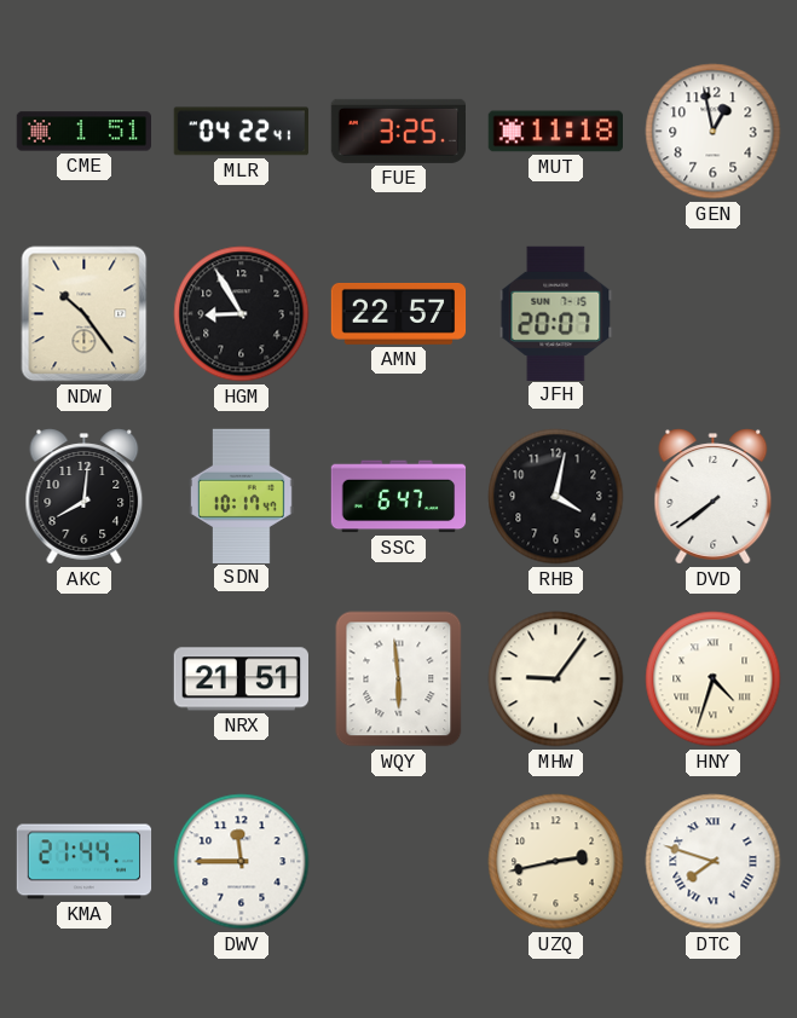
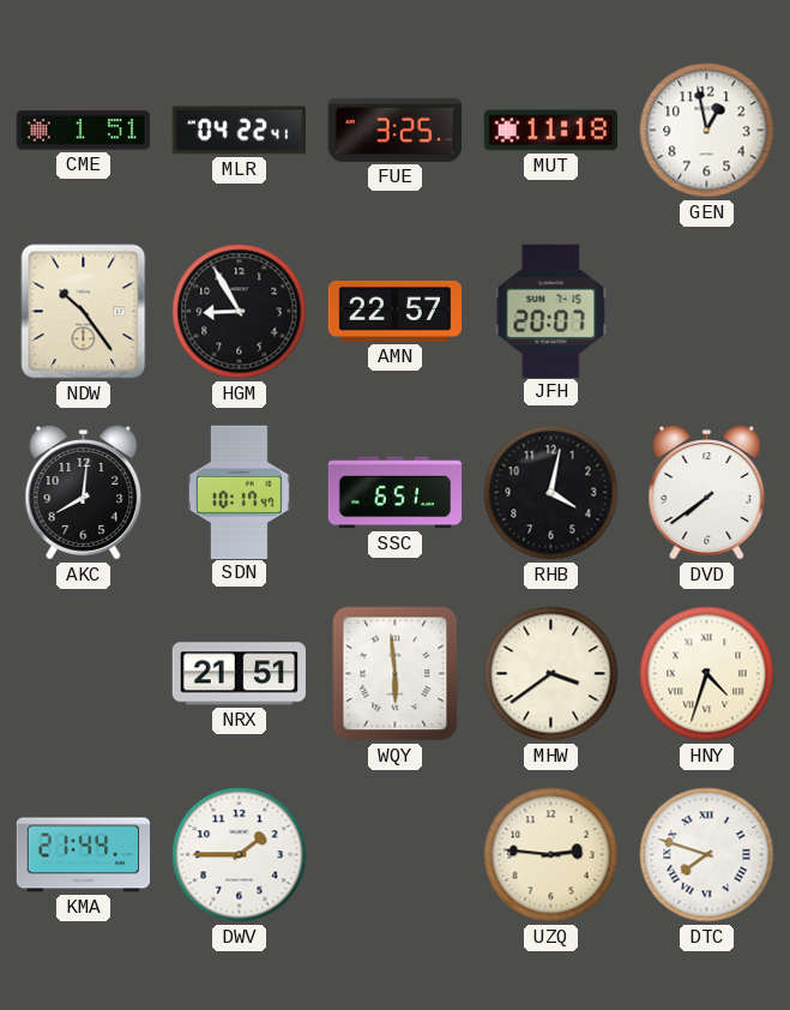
SSC: 6:47 -> 6:51 (396, 493)
MHW: 9:06 -> 3:39 (551, 674)
DWV: 11:45 -> 1:45 (240, 855)
UZQ: 2:43 -> 2:46 (551, 855)
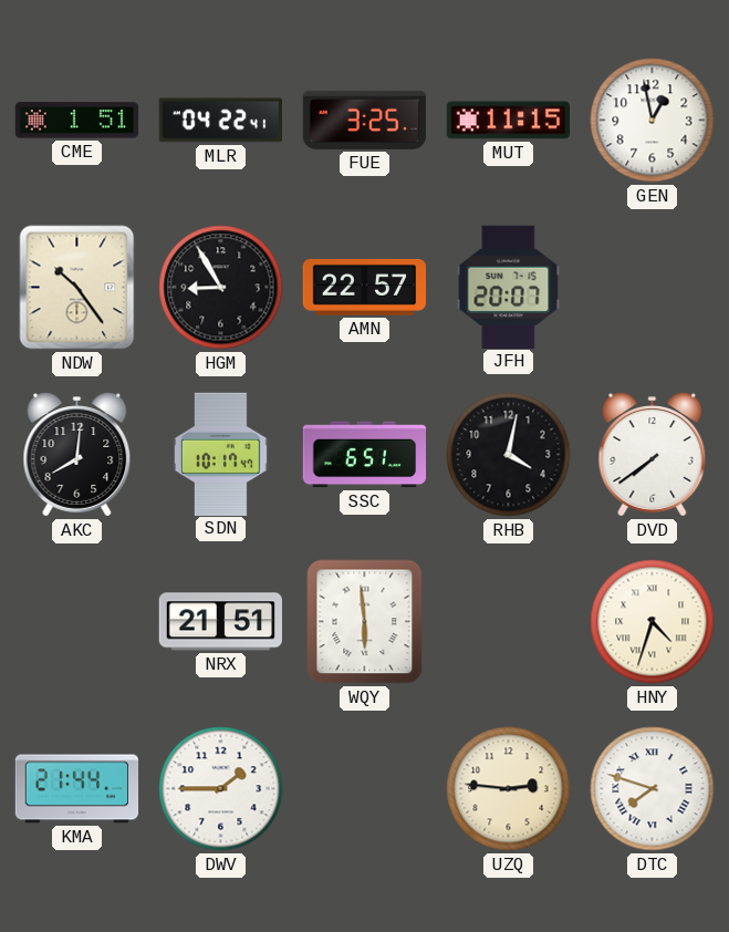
MUT: 11:18 -> 11:15 (508, 121)
MHW: 3:39 -> none (551, 674)
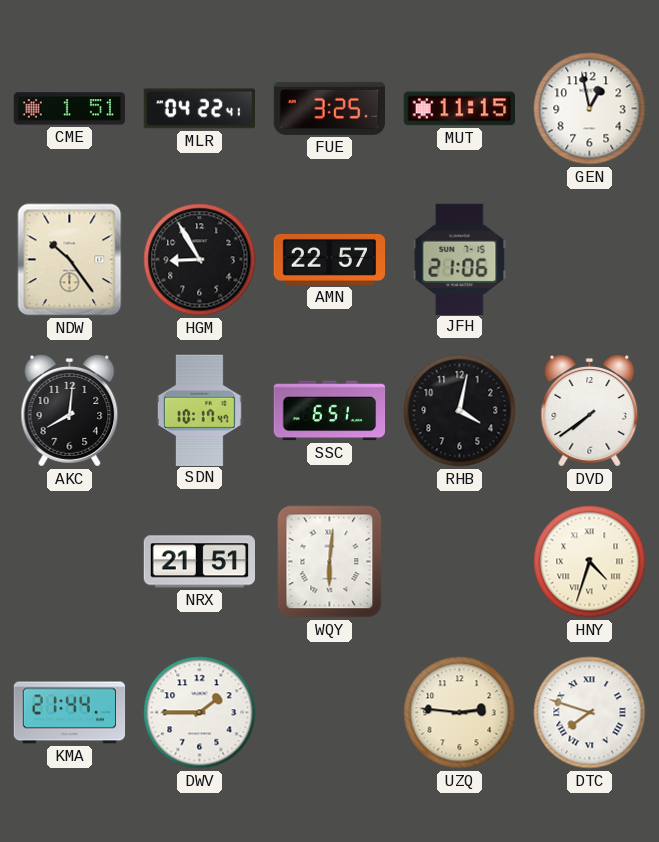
JFH: 20:07 -> 21:06 (460, 259)
WQY: 5:59 -> 6:01 (330, 562)
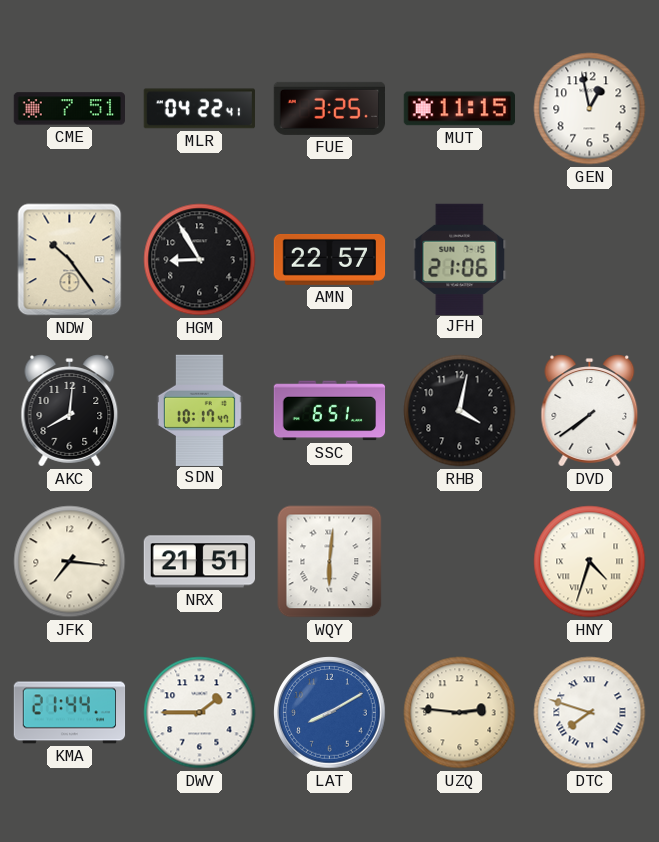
CME: 1:51 -> 7:51 (70, 109)
JFK: none -> 7:16 (70, 562)
LAT: none -> 8:10 (330, 713)
